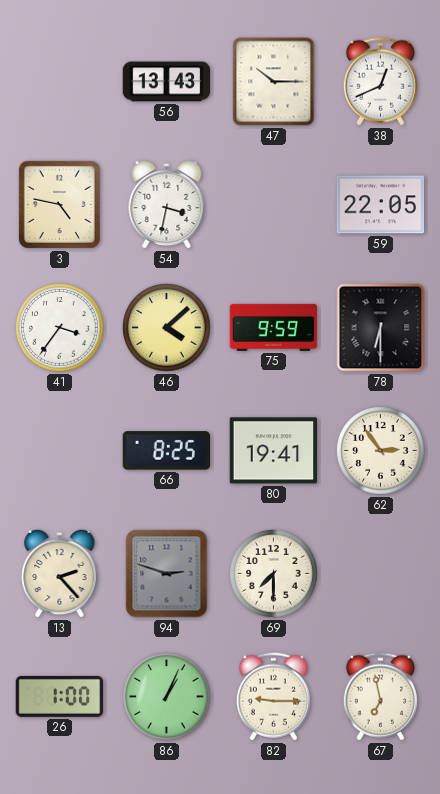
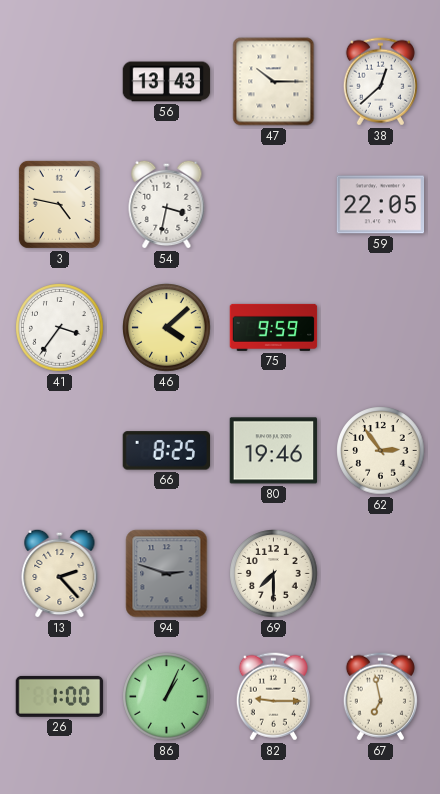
38: 12:41 -> 12:38 (380, 82)
78: 6:30 -> none (381, 328)
80: 19:41 -> 19:46 (274, 451)
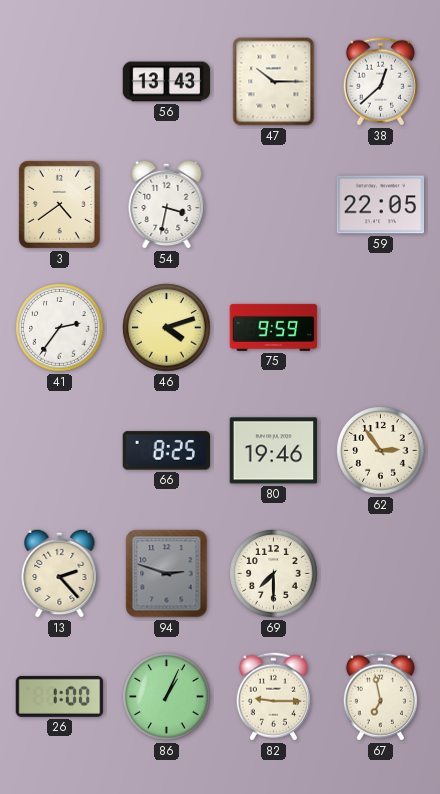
3: 4:47 -> 4:39 (59, 204)
41: 3:36 -> 2:36 (60, 328)
46: 4:08 -> 4:12 (167, 328)
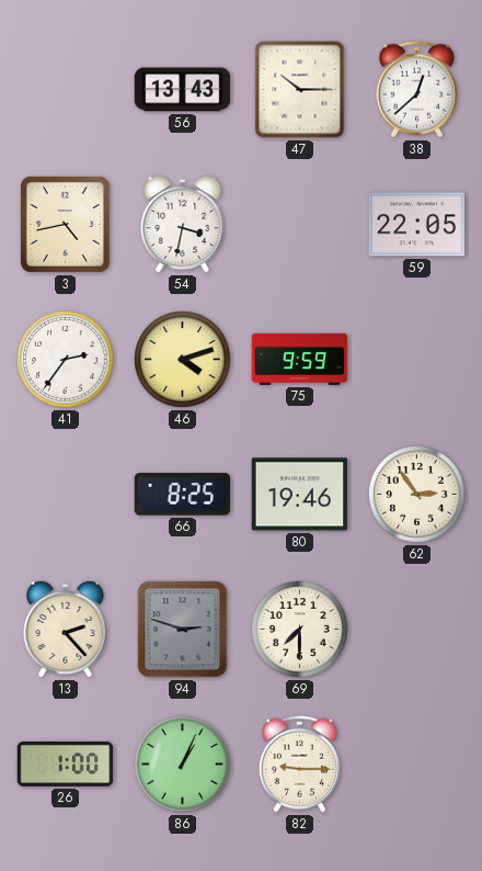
3: 4:39 -> 4:43 (65, 224)
67: 6:58 -> none (380, 697)
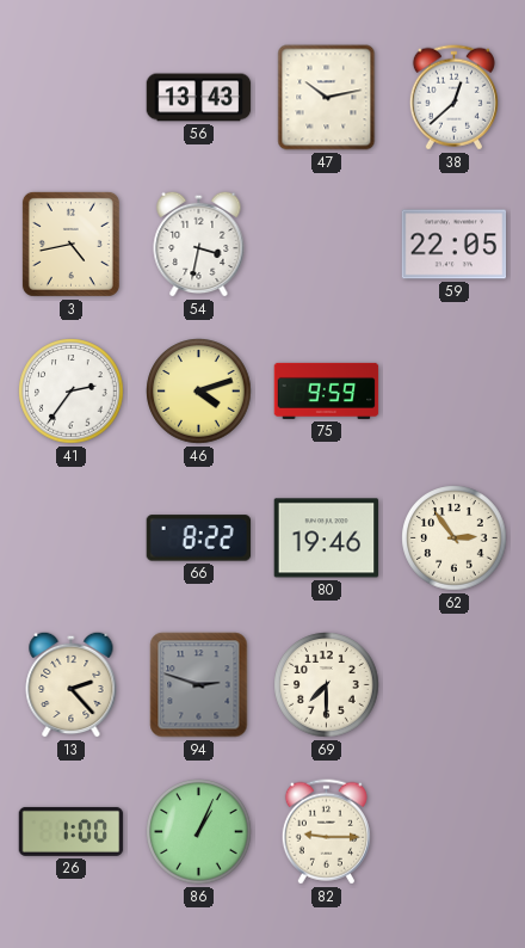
47: 10:15 -> 10:13 (327, 98)
66: 8:25 -> 8:22 (199, 538)
